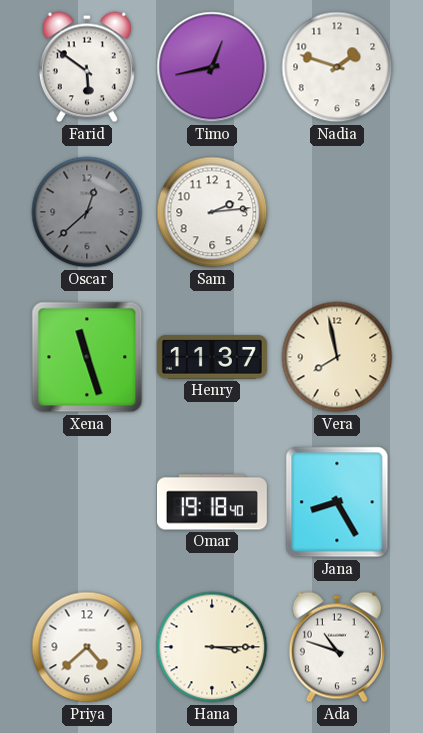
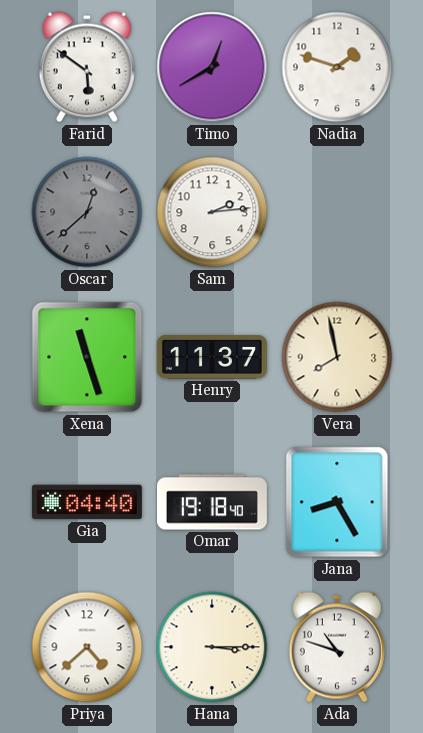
Timo: 12:43 -> 12:40 (212, 67)
Gia: none -> 04:40 (87, 502)
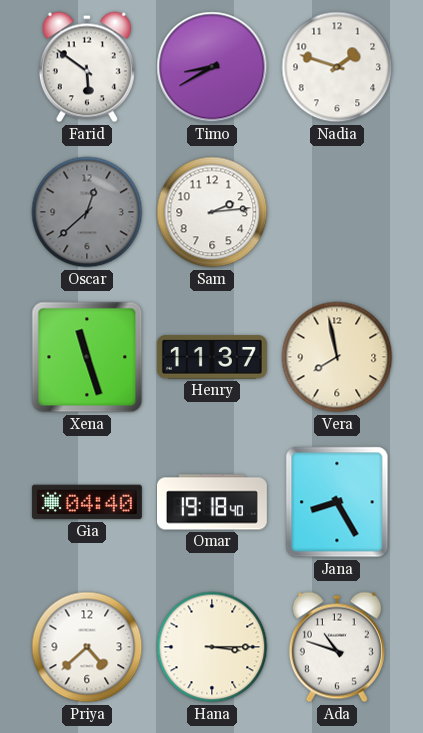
Timo: 12:40 -> 8:40 (212, 67)
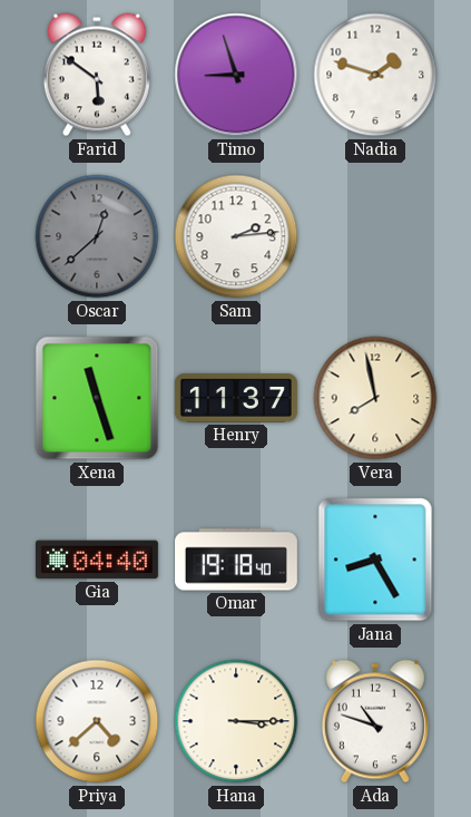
Timo: 8:40 -> 8:57 (236, 75)
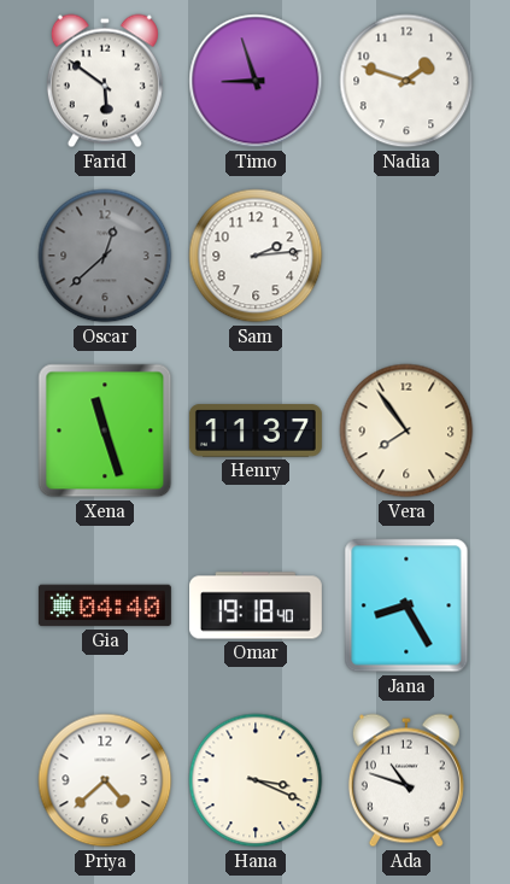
Vera: 7:58 -> 7:54 (406, 431)
Hana: 3:15 -> 3:19 (256, 780)
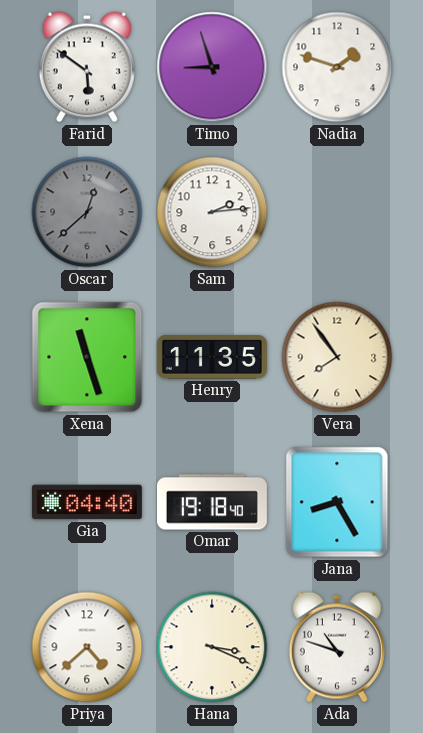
Henry: 11:37 -> 11:35 (212, 357)
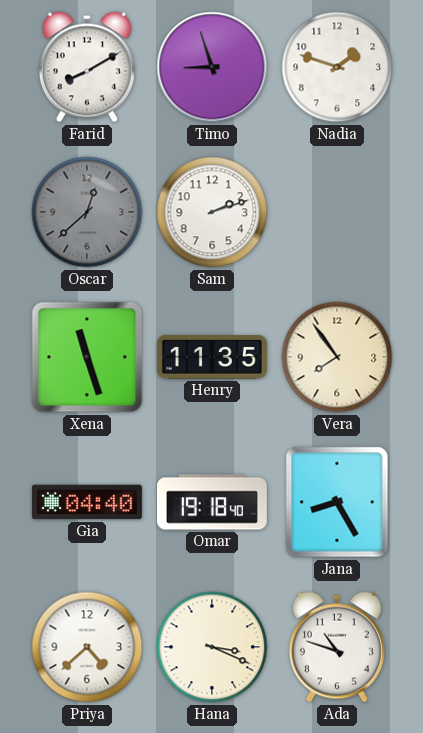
Farid: 5:51 -> 8:10 (87, 67)
Sam: 2:14 -> 2:12 (212, 212)
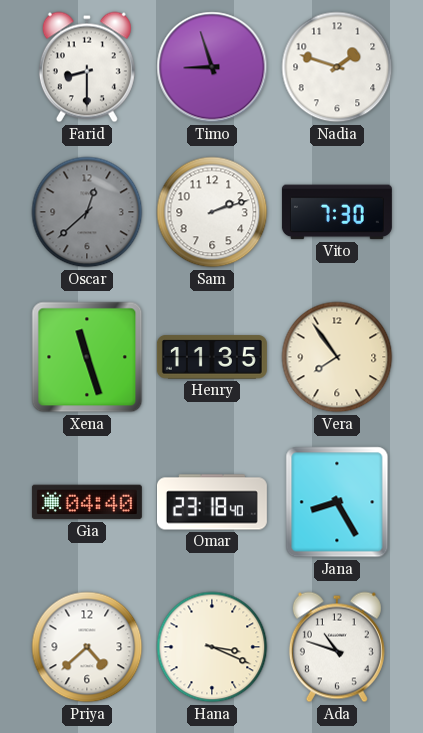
Farid: 8:10 -> 8:30 (87, 67)
Vito: none -> 7:30 (337, 212)
Omar: 19:18 -> 23:18 (212, 502)
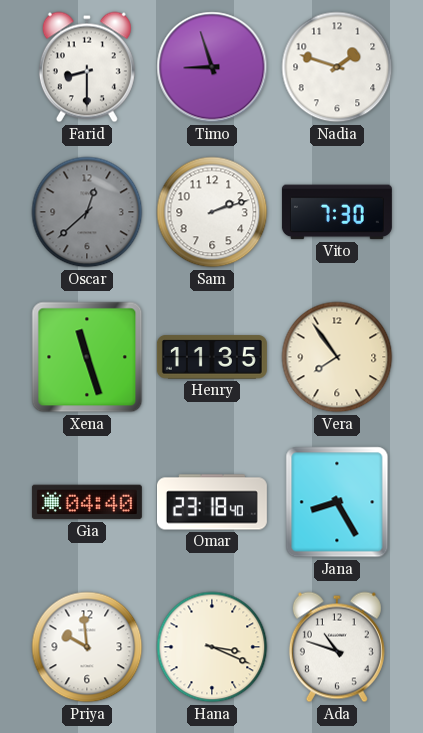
Priya: 4:38 -> 9:59 (87, 647)
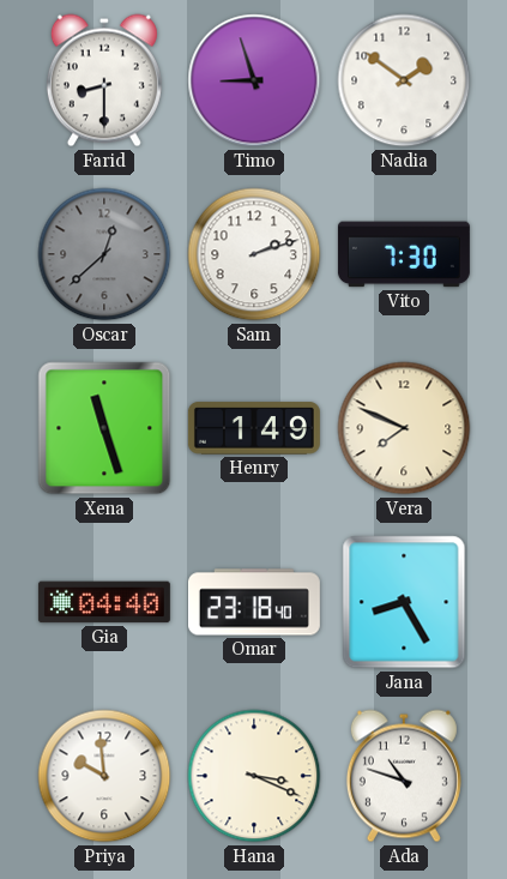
Nadia: 1:48 -> 1:51 (404, 80)
Henry: 11:35 -> 1:49 (254, 428)
Vera: 7:54 -> 7:49 (404, 428)
